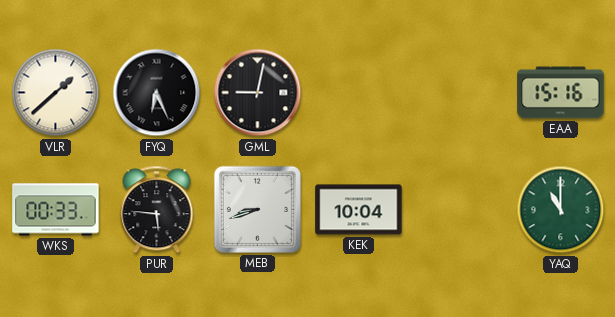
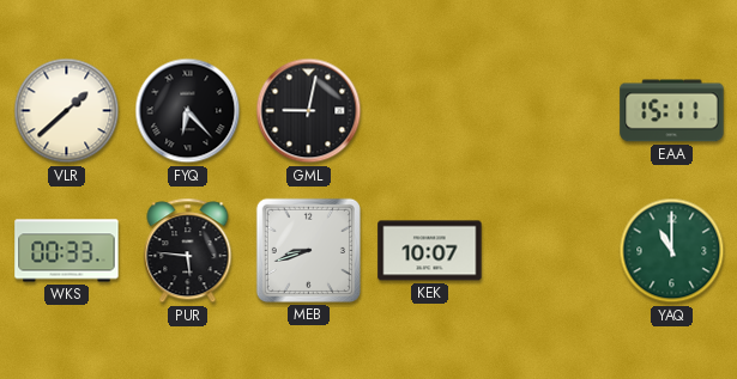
FYQ: 6:26 -> 6:23 (188, 111)
EAA: 15:16 -> 15:11 (672, 111)
KEK: 10:04 -> 10:07 (430, 251)
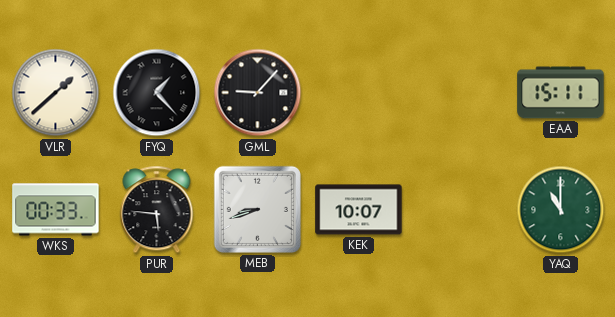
FYQ: 6:23 -> 1:23 (157, 93)
GML: 9:02 -> 9:07 (258, 93)
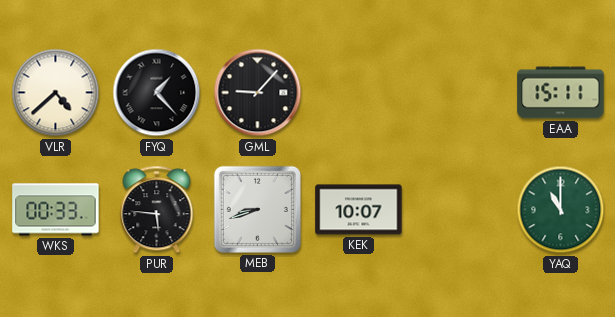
VLR: 1:38 -> 4:38 (56, 93)
